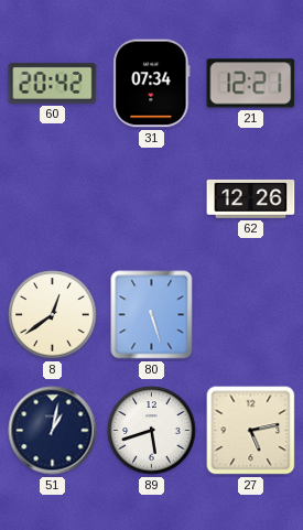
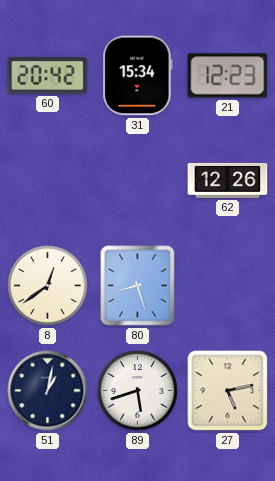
31: 07:34 -> 15:34 (138, 76)
21: 12:21 -> 12:23 (228, 76)
80: 5:27 -> 8:27 (138, 286)
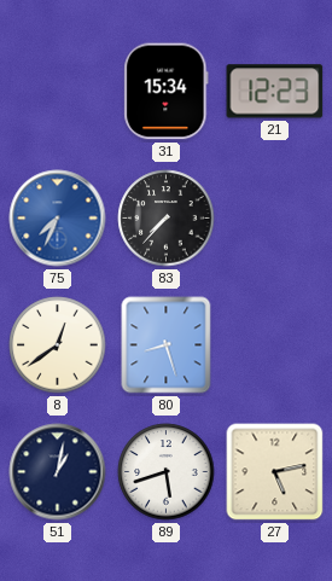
60: 20:42 -> none (48, 75)
75: none -> 7:34 (58, 219)
83: none -> 7:37 (167, 219)
62: 12:26 -> none (228, 180)
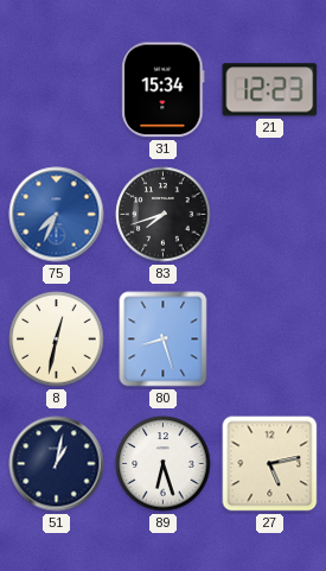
83: 7:37 -> 7:42 (164, 215)
8: 12:39 -> 12:32 (57, 340)
89: 5:42 -> 6:27 (164, 464)
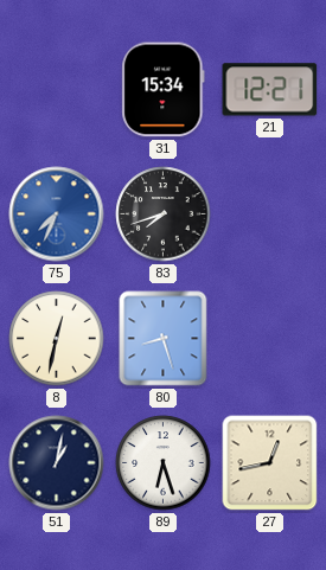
21: 12:23 -> 12:21 (270, 90)
27: 5:13 -> 12:43 (270, 463)
